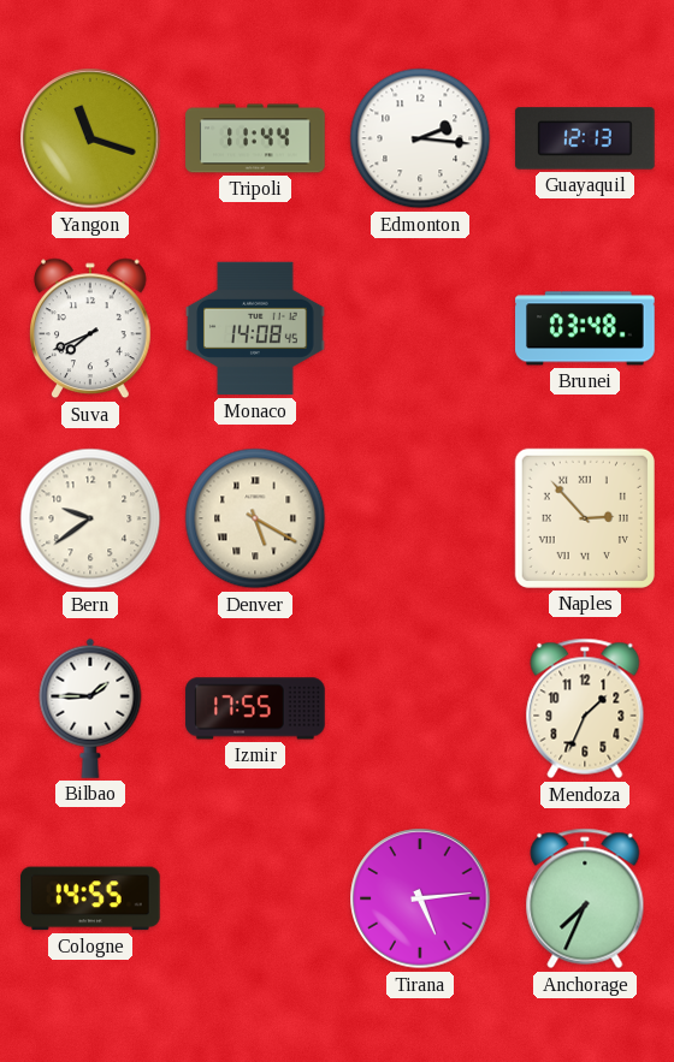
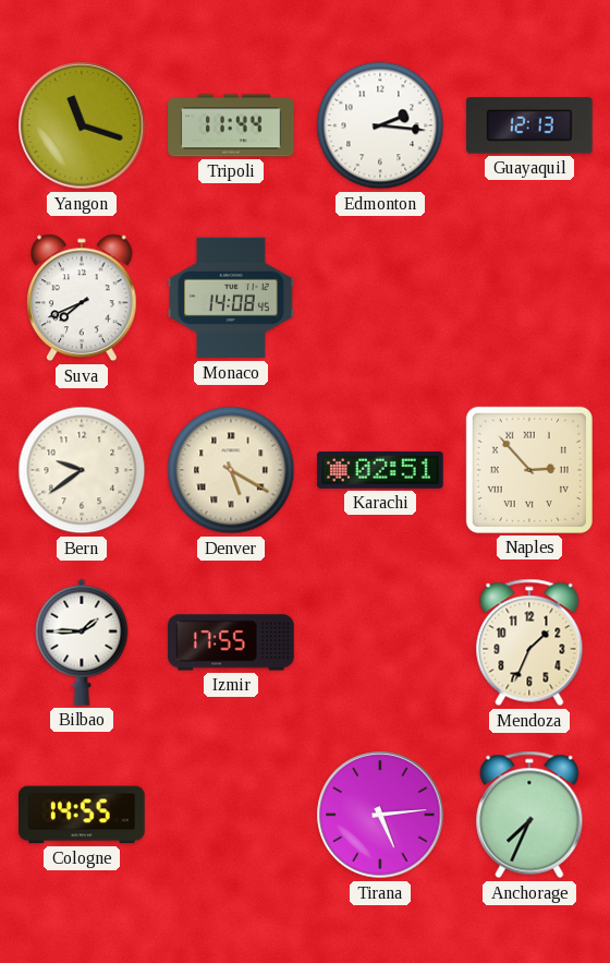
Brunei: 03:48 -> none (585, 328)
Karachi: none -> 02:51 (380, 470)
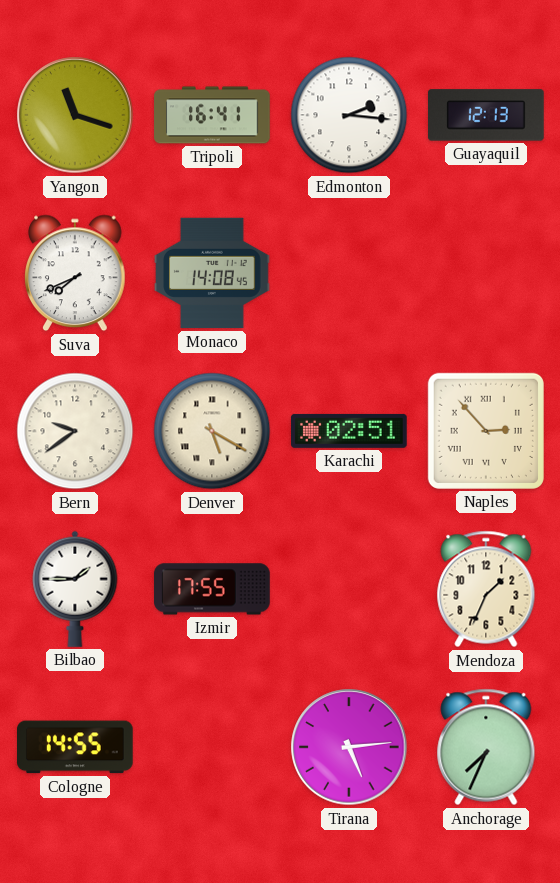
Tripoli: 11:44 -> 16:41 (212, 115)
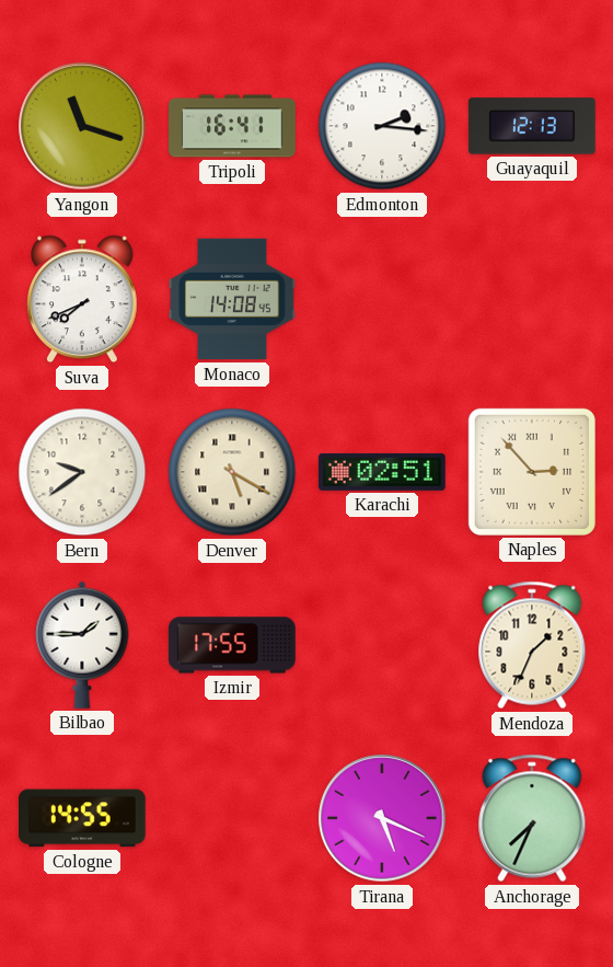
Tirana: 5:14 -> 5:19 (382, 818)
